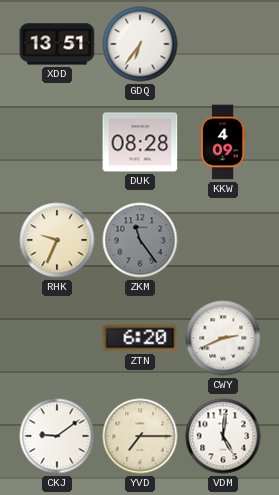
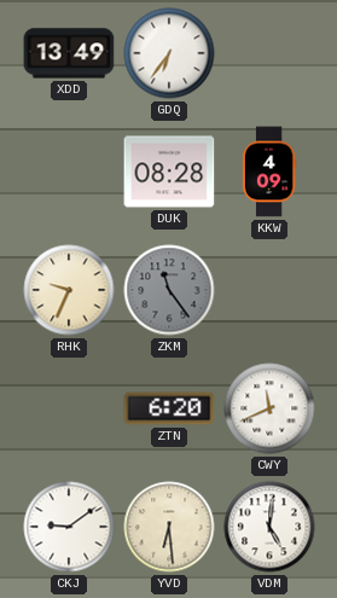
XDD: 13:51 -> 13:49 (69, 53)
CWY: 2:41 -> 11:41 (269, 408)
YVD: 7:15 -> 6:29 (169, 527)
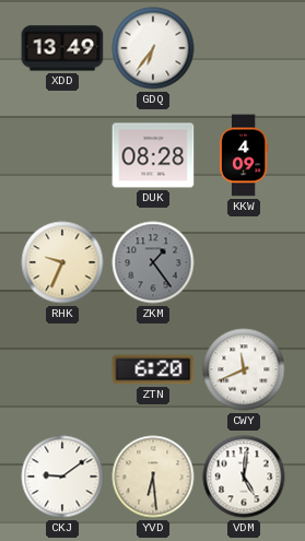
ZKM: 11:24 -> 1:24 (153, 262)
